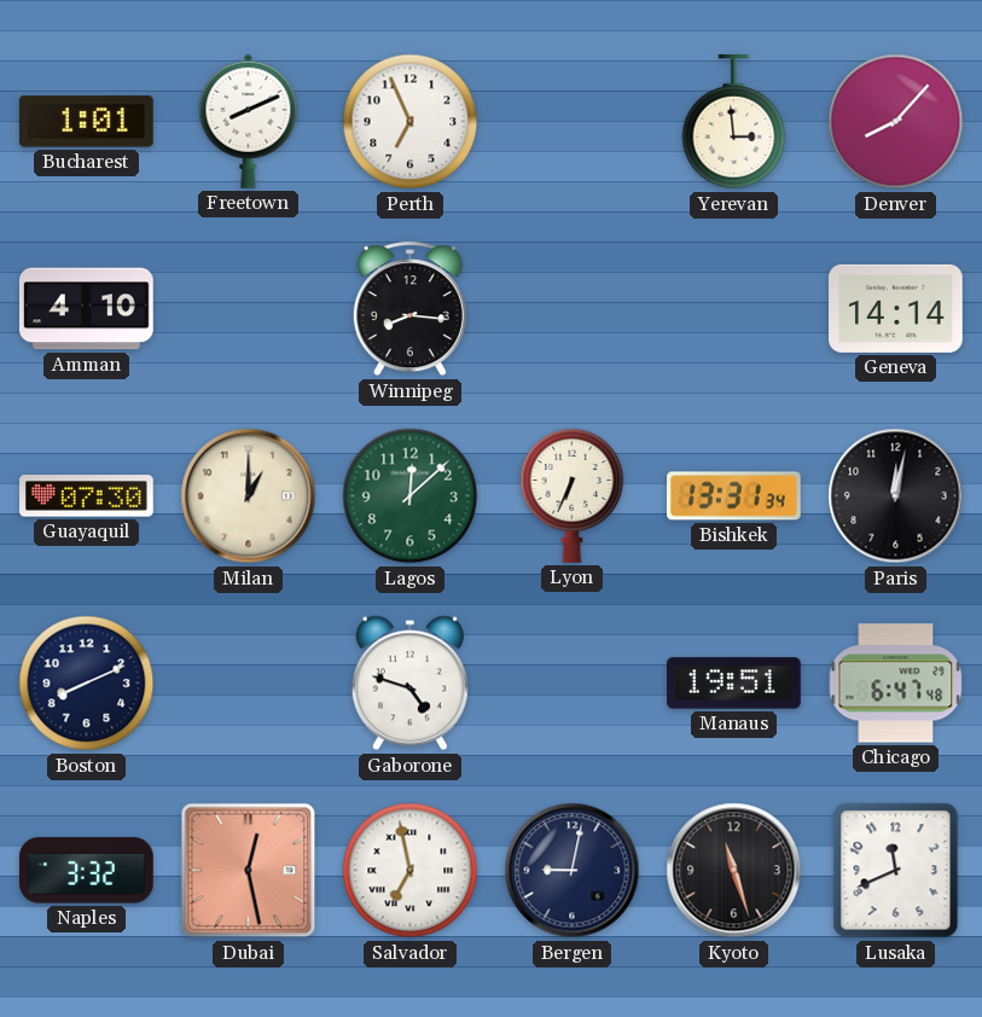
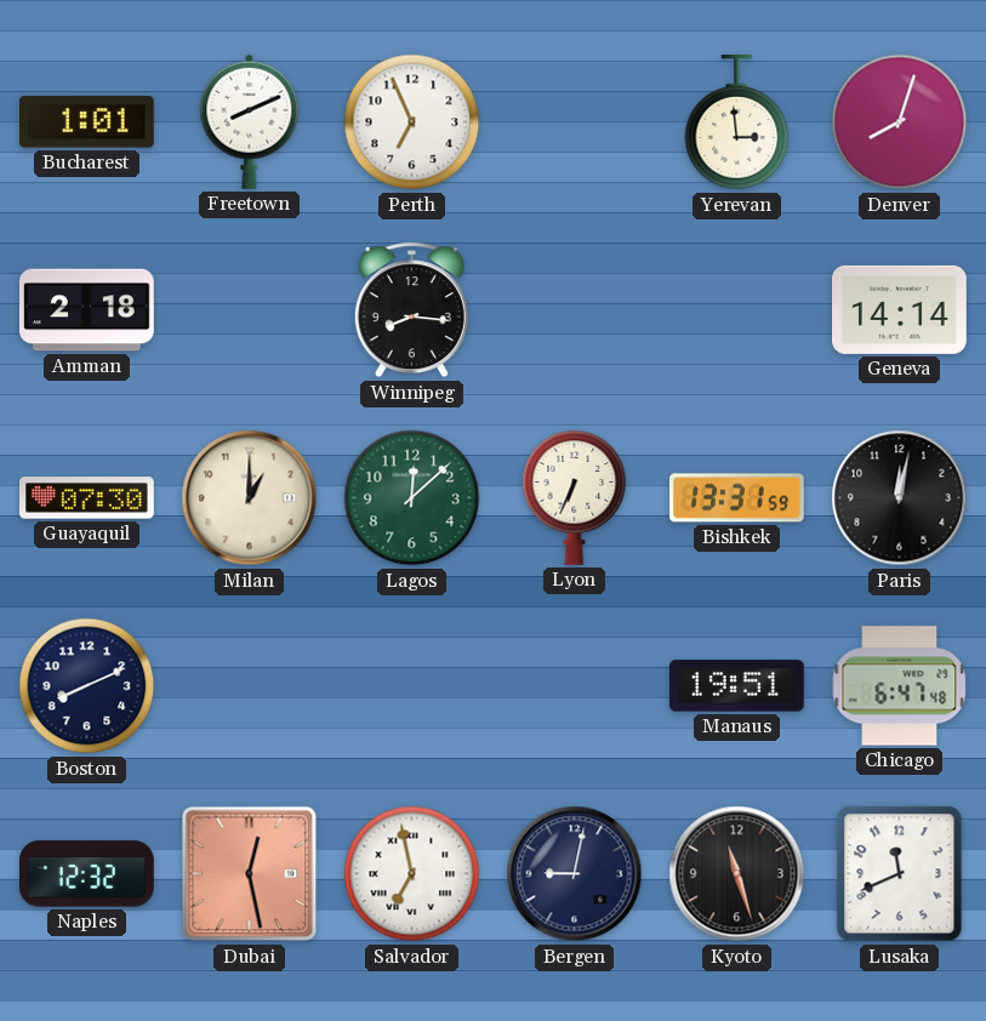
Denver: 8:07 -> 8:03 (900, 122)
Amman: 4:10 -> 2:18 (87, 310)
Bishkek: 13:31:34 -> 13:31:59 (737, 498)
Gaborone: 4:48 -> none (409, 684)
Naples: 3:32 -> 12:32 (87, 874)
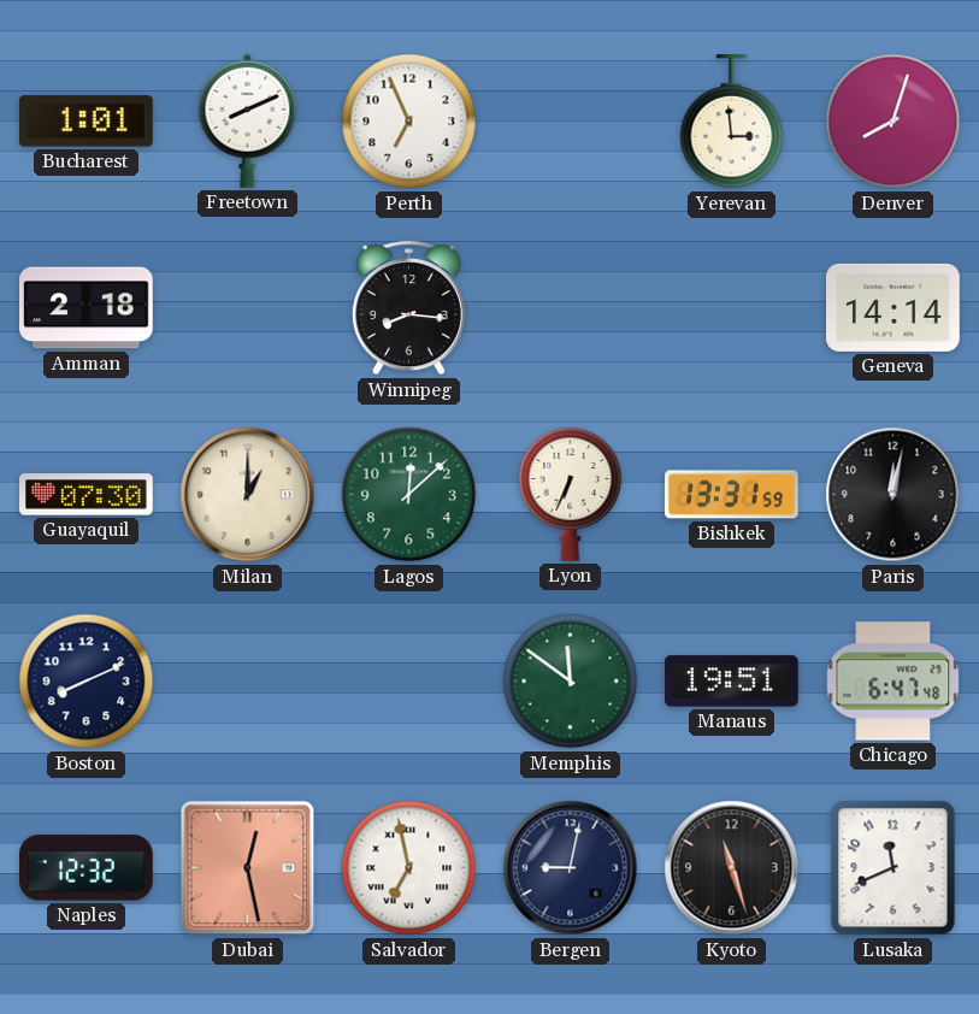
Memphis: none -> 11:51 (571, 682)
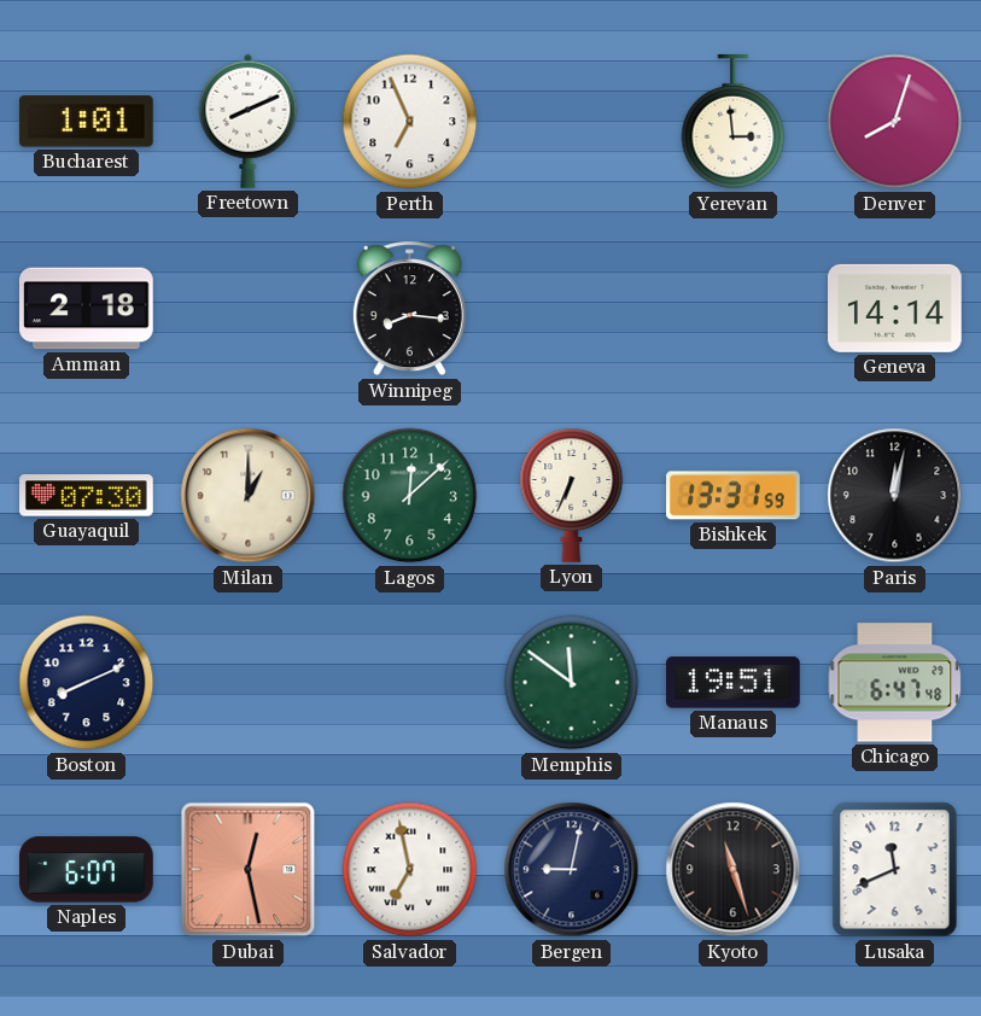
Naples: 12:32 -> 6:07 (87, 870)
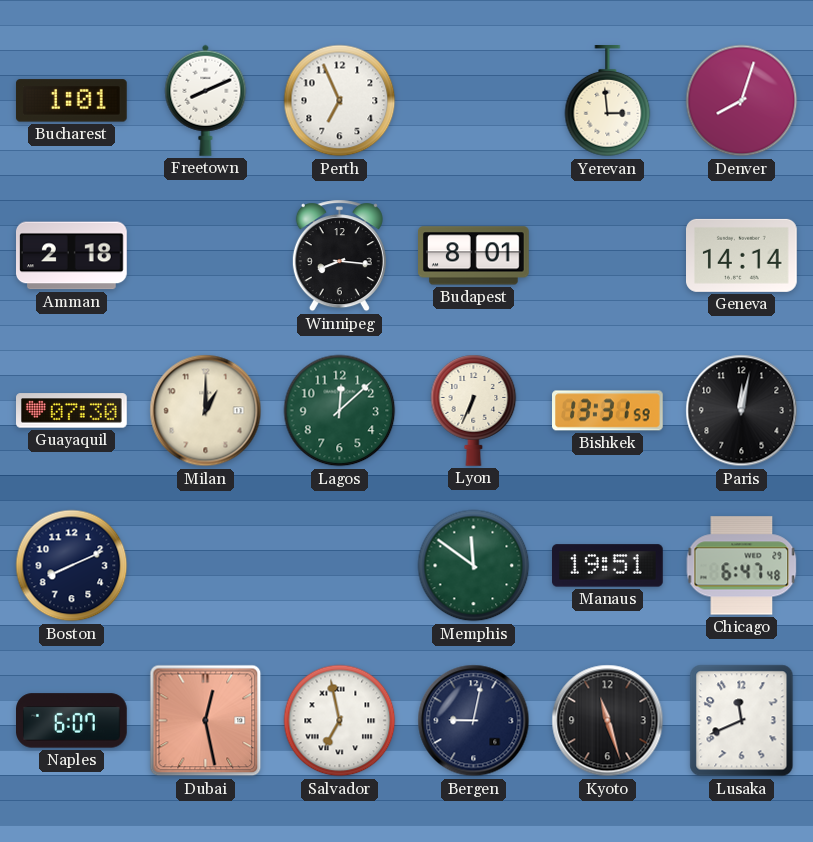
Budapest: none -> 8:01 (474, 256)
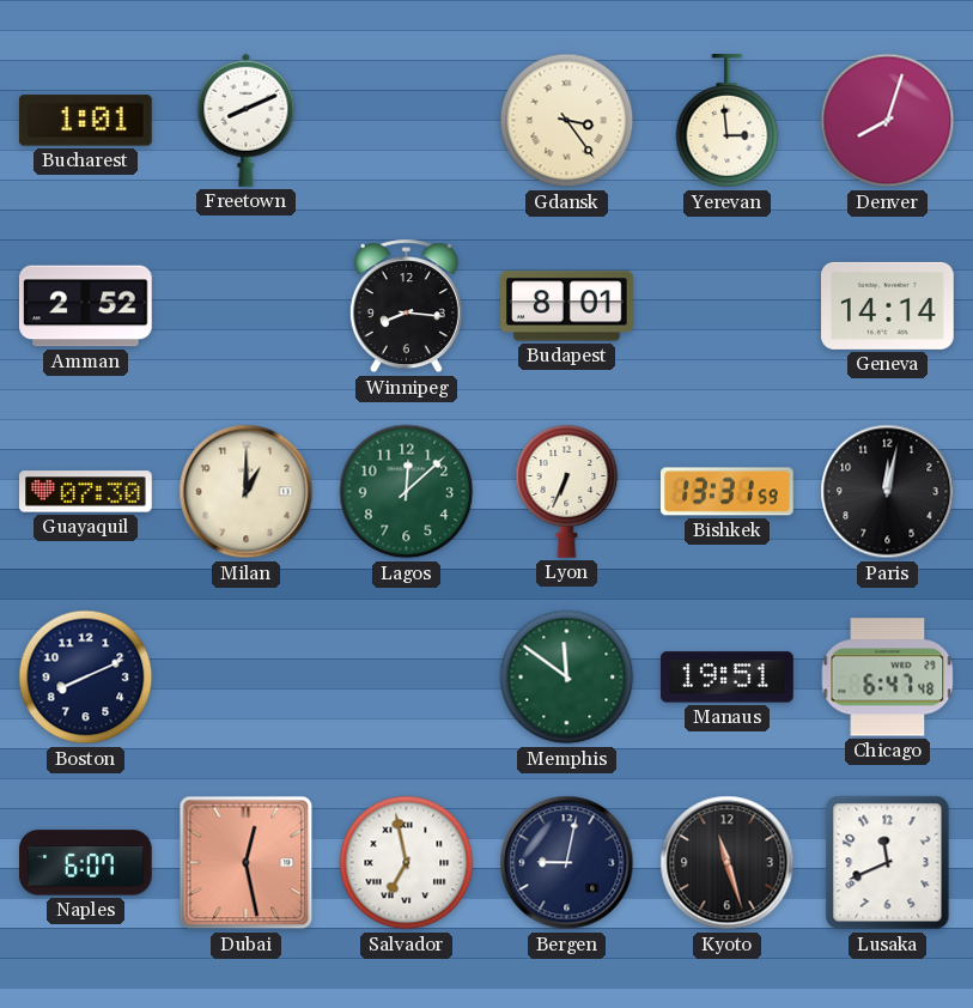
Perth: 6:56 -> none (340, 101)
Gdansk: none -> 3:24 (567, 121)
Amman: 2:18 -> 2:52 (86, 306)
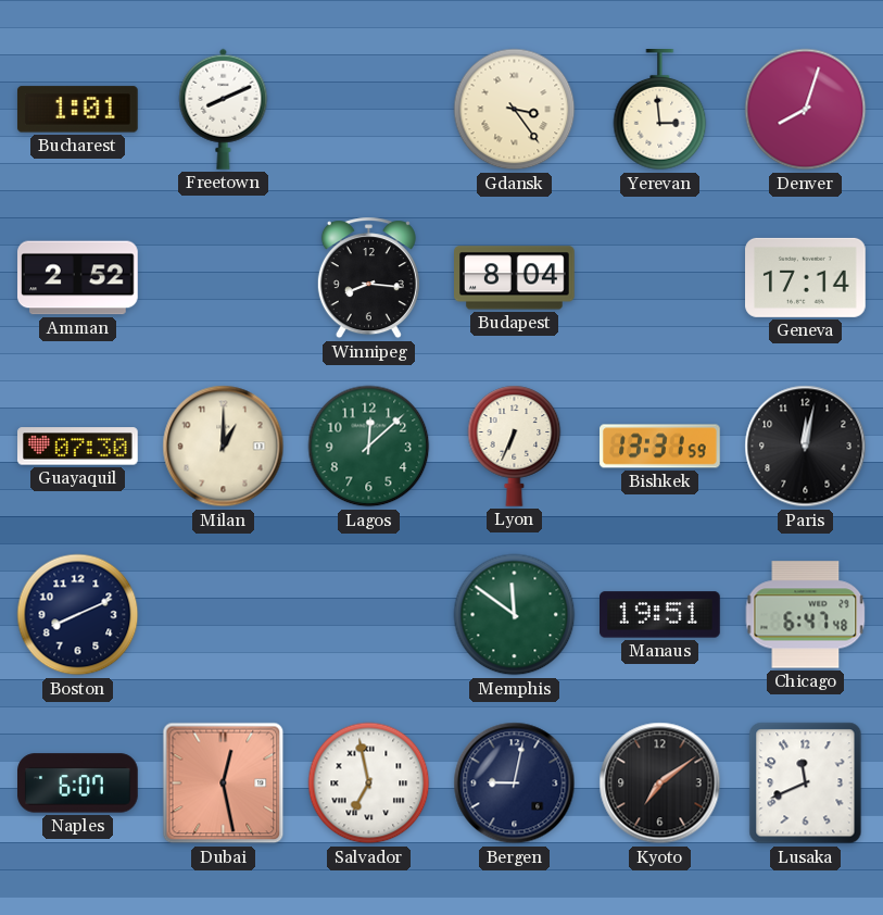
Budapest: 8:01 -> 8:04 (515, 278)
Geneva: 14:14 -> 17:14 (806, 277)
Kyoto: 11:27 -> 7:09 (660, 784)
